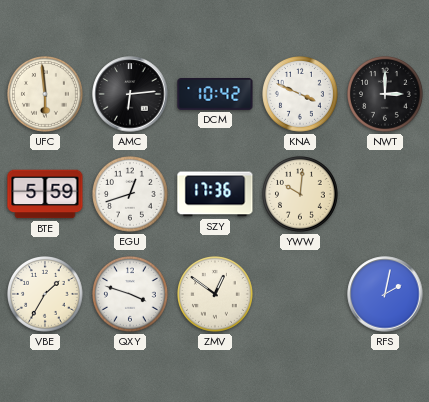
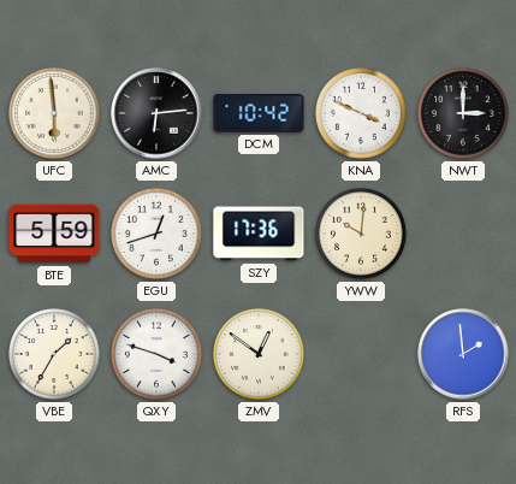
RFS: 2:02 -> 1:59 (463, 354)
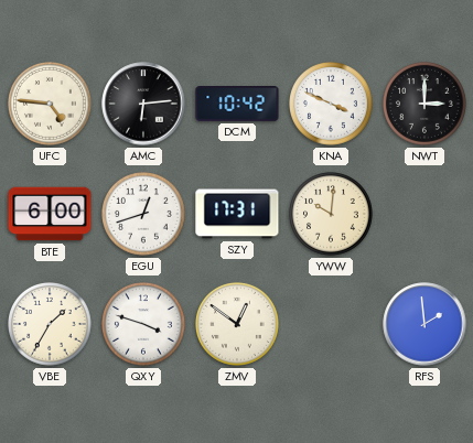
UFC: 5:59 -> 4:46 (51, 105)
BTE: 5:59 -> 6:00 (50, 214)
SZY: 17:36 -> 17:31 (237, 214)
